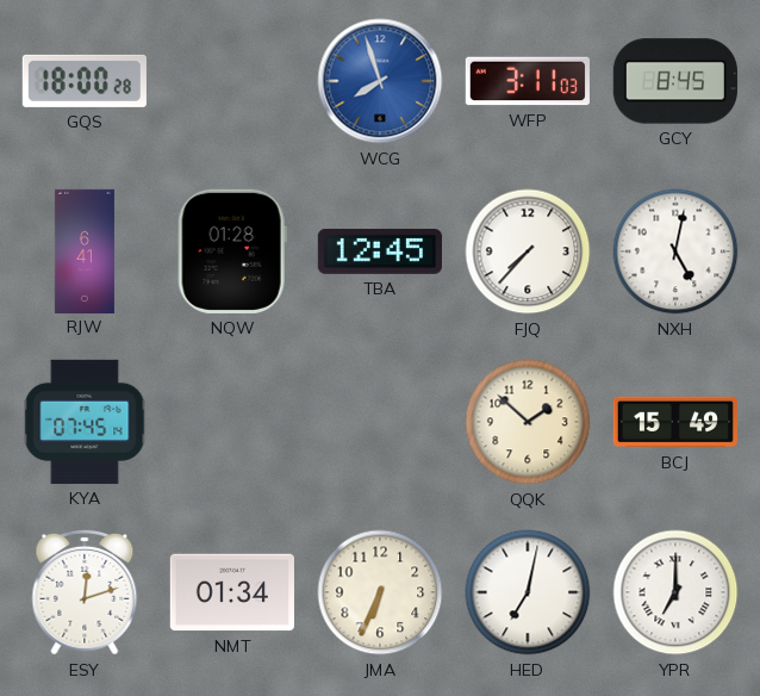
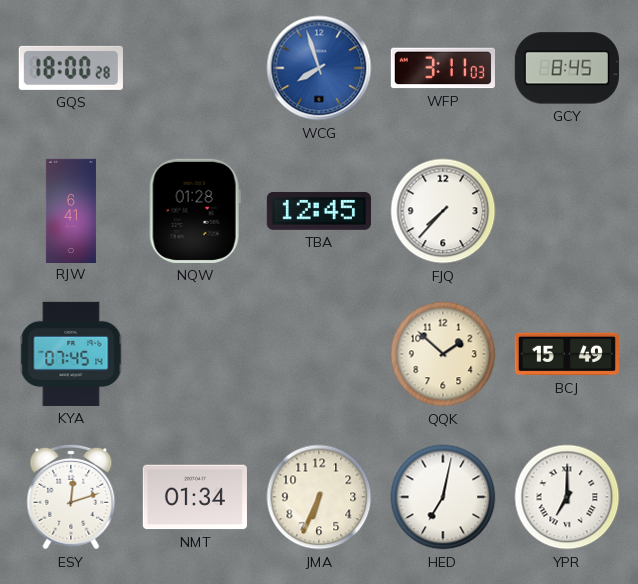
NXH: 5:02 -> none (675, 251)
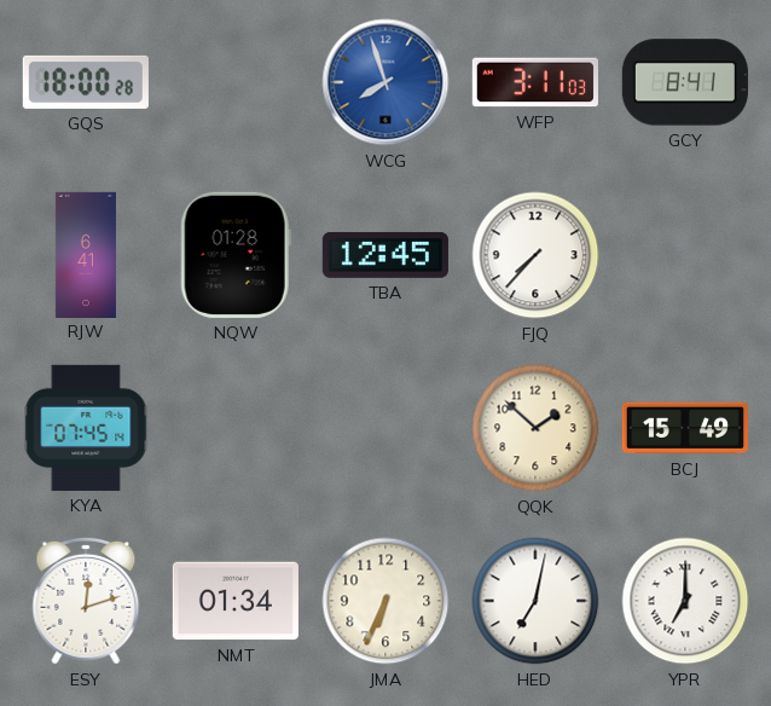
GCY: 8:45 -> 8:41 (685, 82)
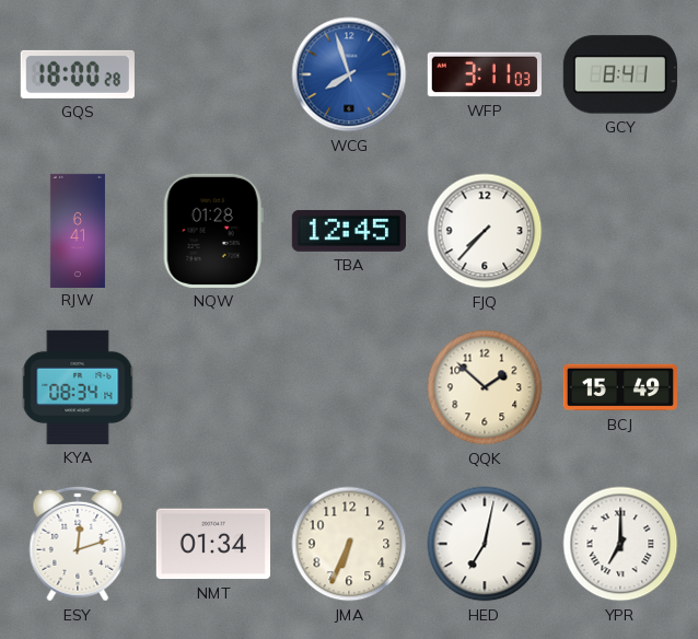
KYA: 07:45 -> 08:34 (78, 387)
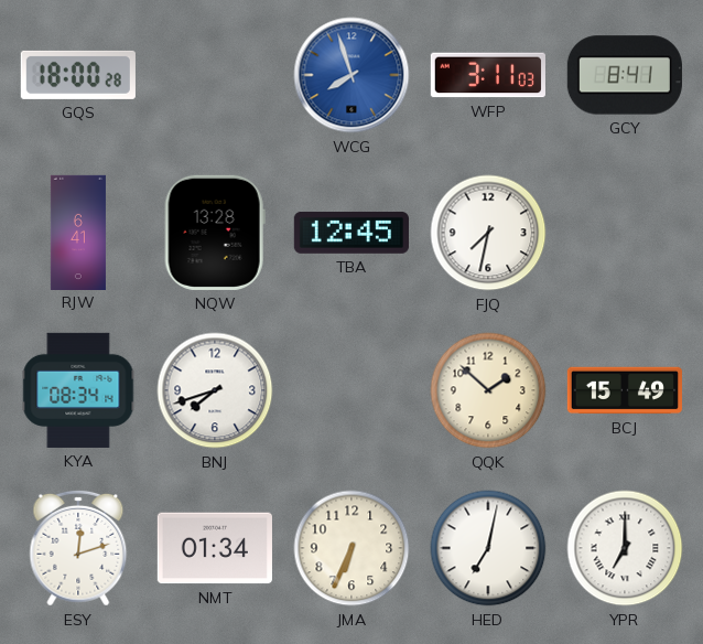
NQW: 01:28 -> 13:28 (215, 233)
FJQ: 7:37 -> 7:32 (488, 233)
BNJ: none -> 7:42 (215, 390)
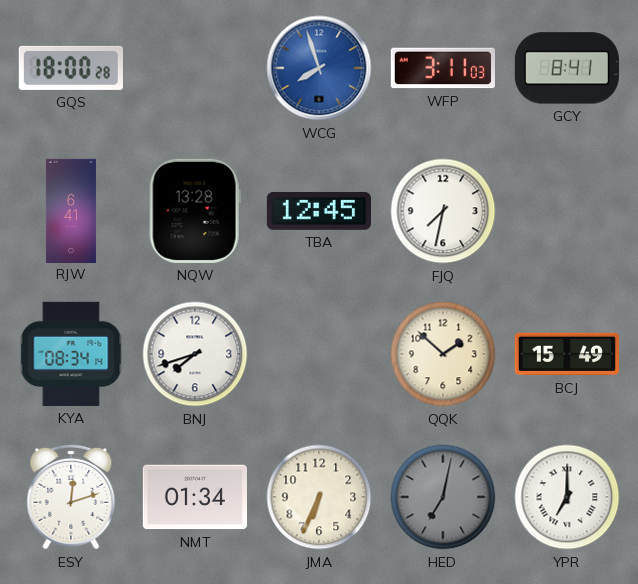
HED dial: white -> grey (443, 497)
